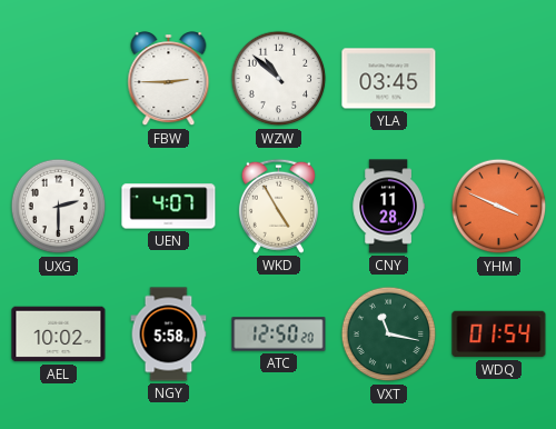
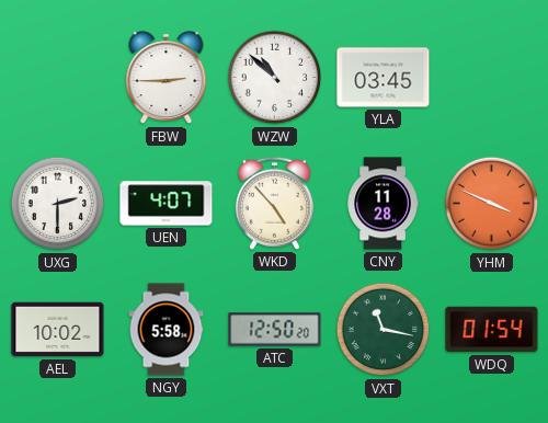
WKD: 4:55 -> 4:53 (274, 203)
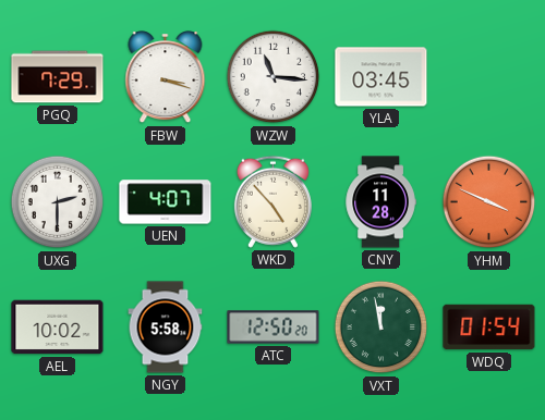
PGQ: none -> 7:29 (58, 77)
FBW: 2:45 -> 3:18 (166, 77)
WZW: 10:52 -> 11:16 (274, 77)
VXT: 11:17 -> 11:58 (381, 328)
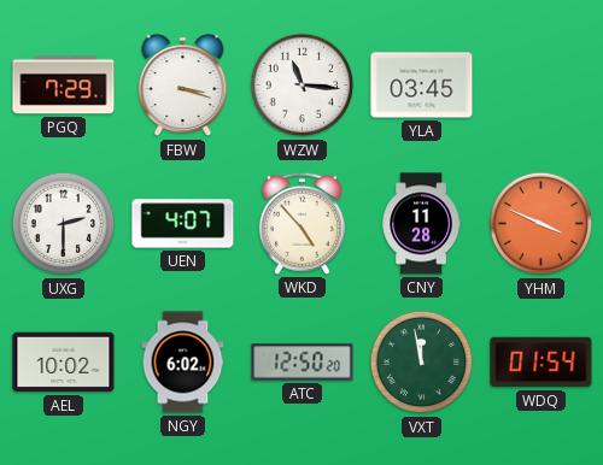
NGY: 5:58 -> 6:02 (183, 363)
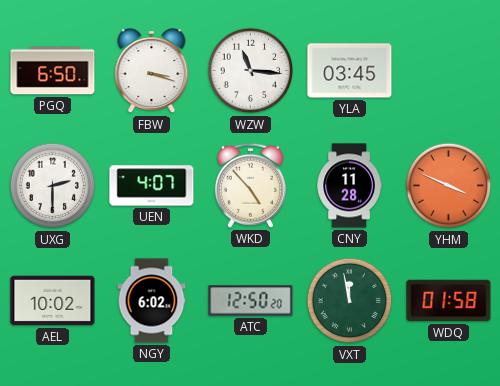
PGQ: 7:29 -> 6:50 (53, 71)
WDQ: 01:54 -> 01:58 (449, 301)
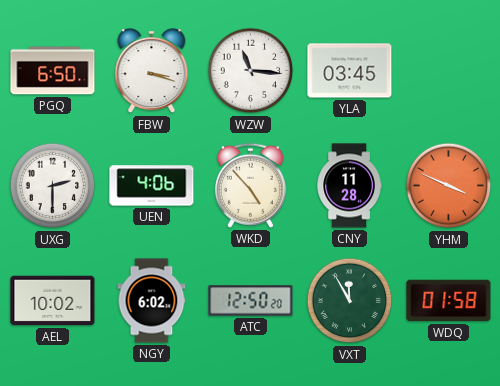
UEN: 4:07 -> 4:06 (152, 186)
VXT: 11:58 -> 11:55 (350, 301)
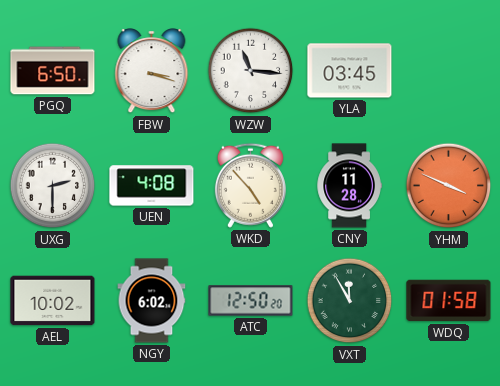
UEN: 4:06 -> 4:08 (152, 186)
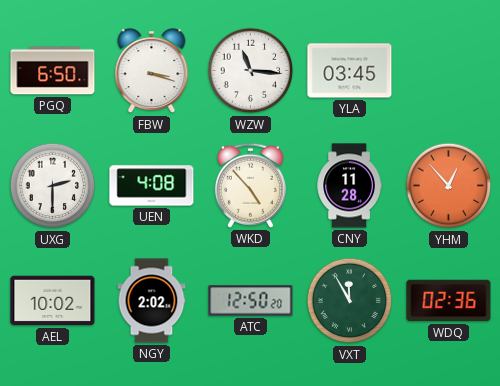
YHM: 3:49 -> 12:53 (449, 186)
NGY: 6:02 -> 2:02 (152, 301)
WDQ: 01:58 -> 02:36 (449, 301)
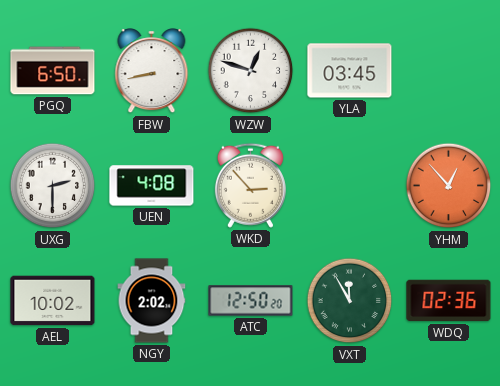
FBW: 3:18 -> 8:43 (152, 71)
WZW: 11:16 -> 12:48 (251, 71)
WKD: 4:53 -> 2:53 (250, 185)
CNY: 11:28 -> none (349, 186)
